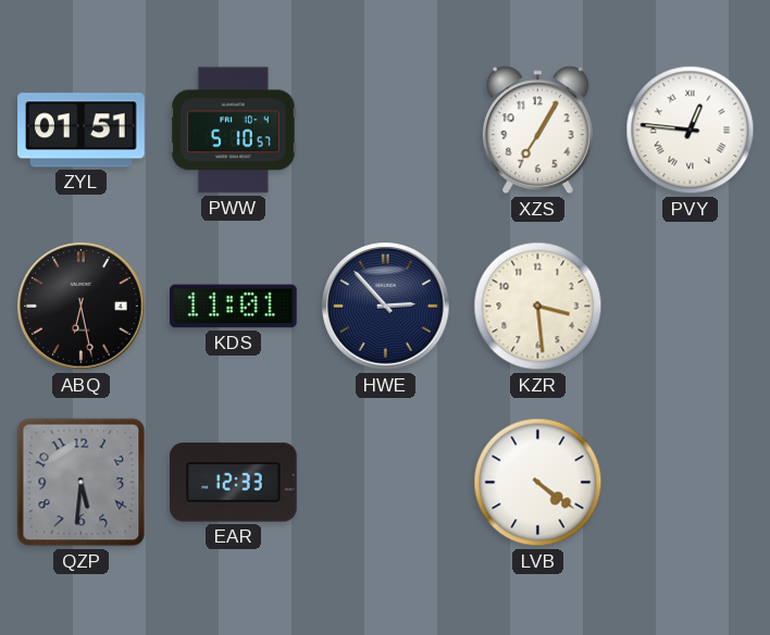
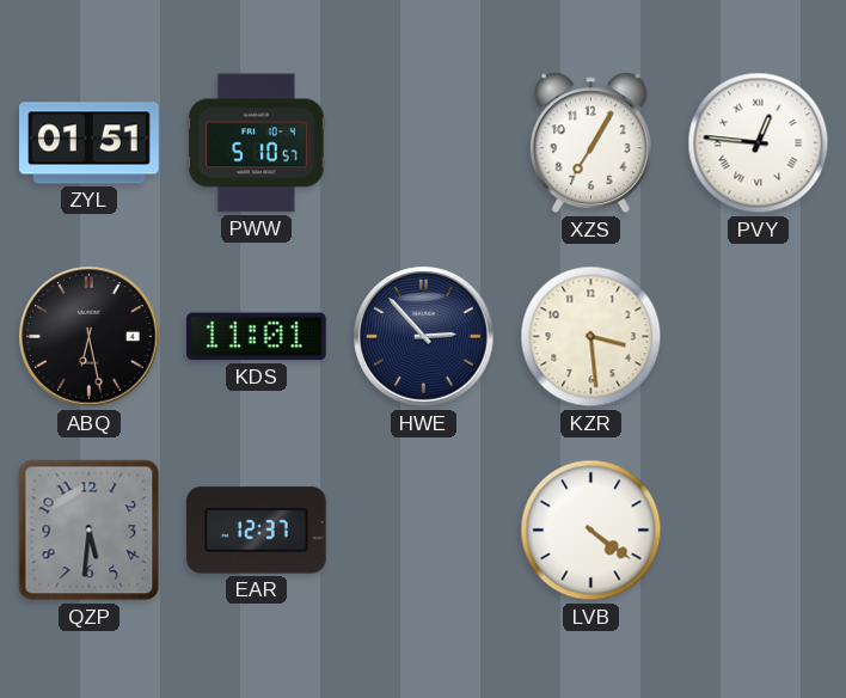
EAR: 12:33 -> 12:37 (257, 531)
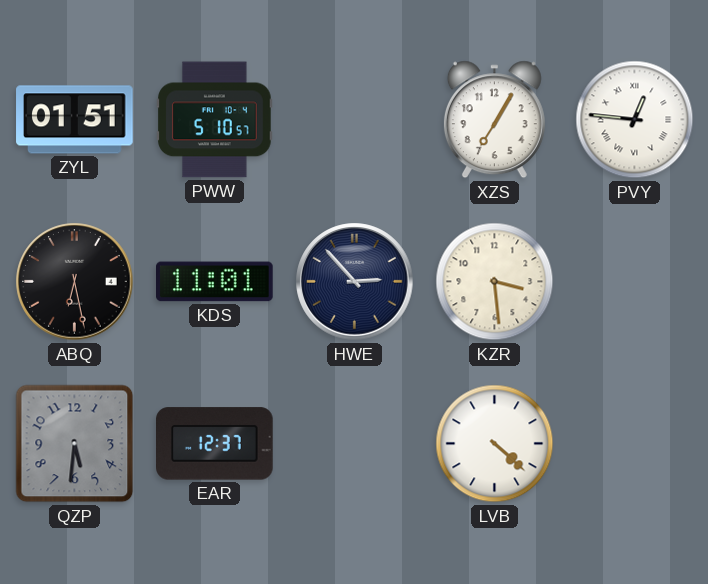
LVB: 4:21 -> 4:22 (495, 444)
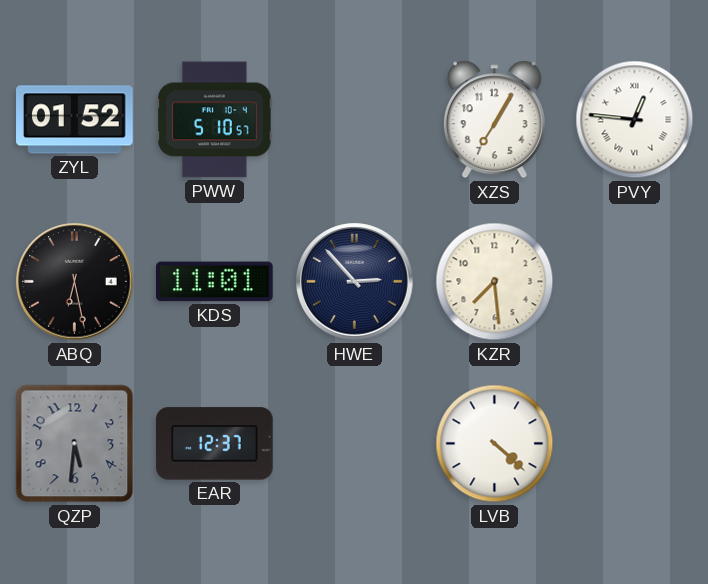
ZYL: 01:51 -> 01:52 (75, 120)
KZR: 3:29 -> 7:29 (495, 282)
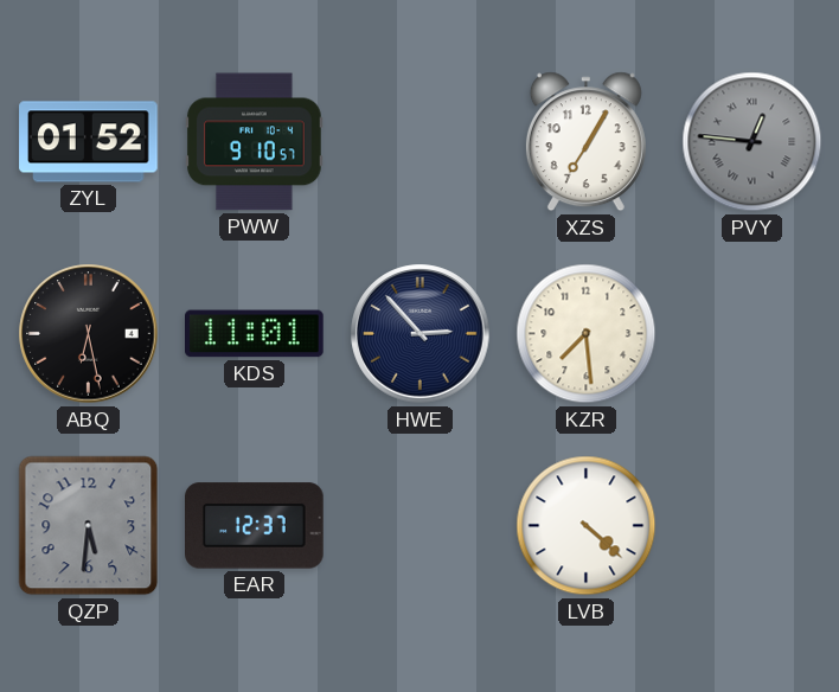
PWW: 5:10 -> 9:10 (255, 142)
PVY dial: white -> grey (752, 142)
